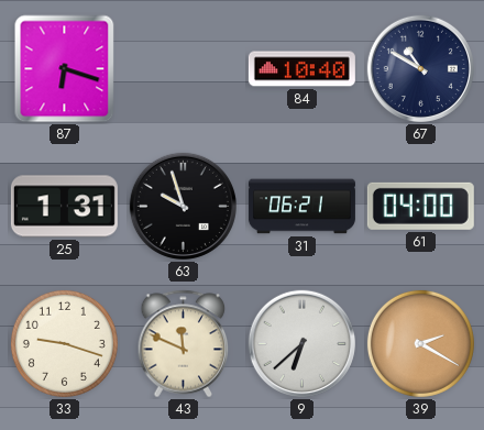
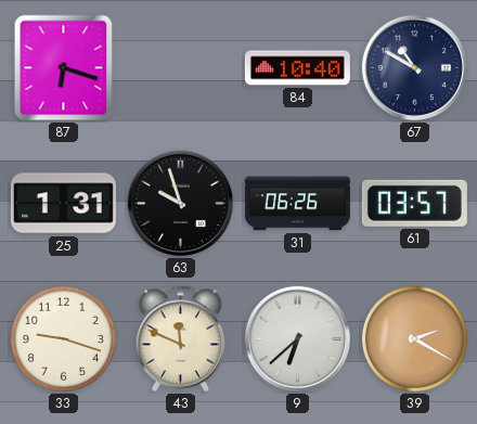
31: 06:21 -> 06:26 (297, 204)
61: 04:00 -> 03:57 (414, 203)
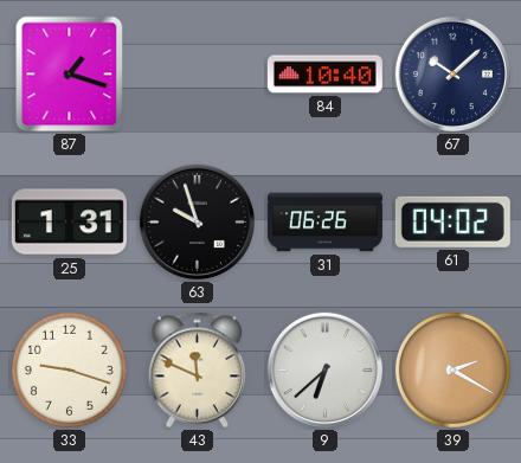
87: 6:18 -> 1:18 (70, 75)
67: 10:50 -> 10:08 (452, 73)
61: 03:57 -> 04:02 (452, 221)
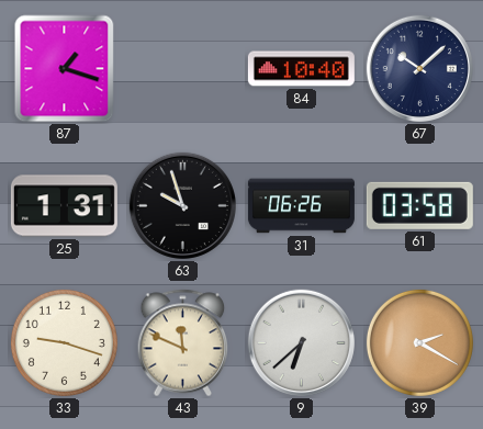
61: 04:02 -> 03:58 (419, 205)
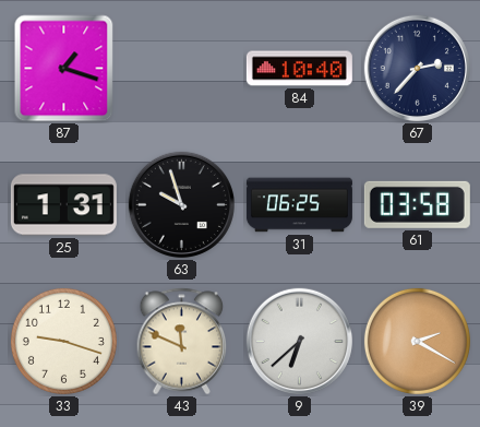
67: 10:08 -> 2:37 (417, 68)
31: 06:26 -> 06:25 (299, 205)
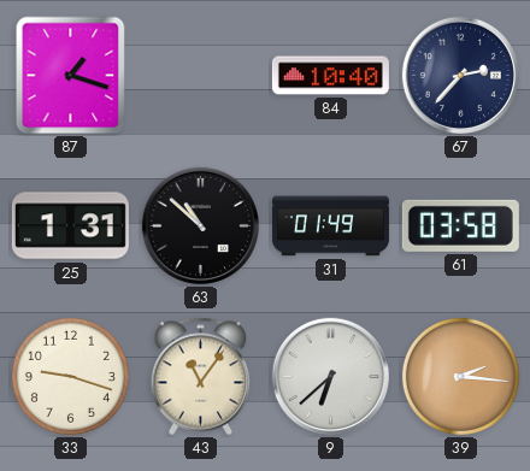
63: 9:57 -> 10:52 (200, 225)
31: 06:25 -> 01:49 (330, 226)
43: 11:49 -> 11:06 (201, 377)
39: 2:20 -> 2:16 (460, 376)
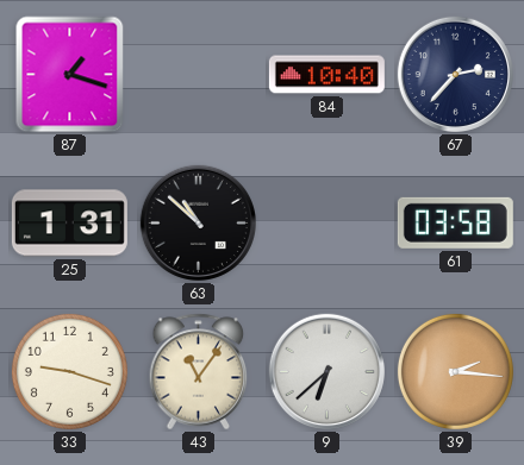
31: 01:49 -> none (330, 226)
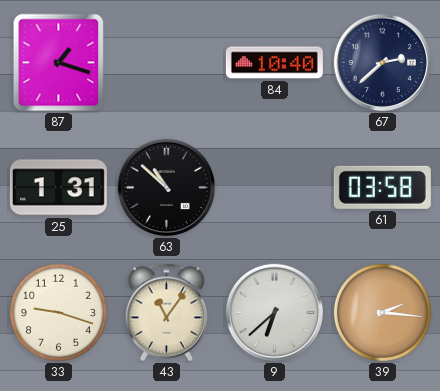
67: 2:37 -> 2:38 (382, 62)
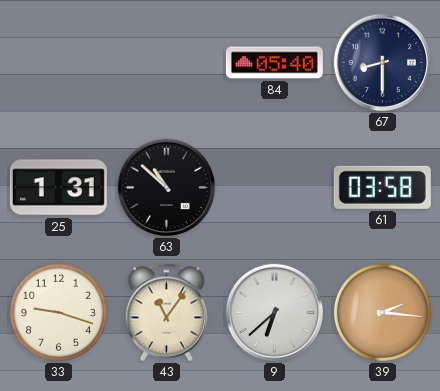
87: 1:18 -> none (59, 63)
84: 10:40 -> 05:40 (274, 63)
67: 2:38 -> 8:30 (382, 62)
